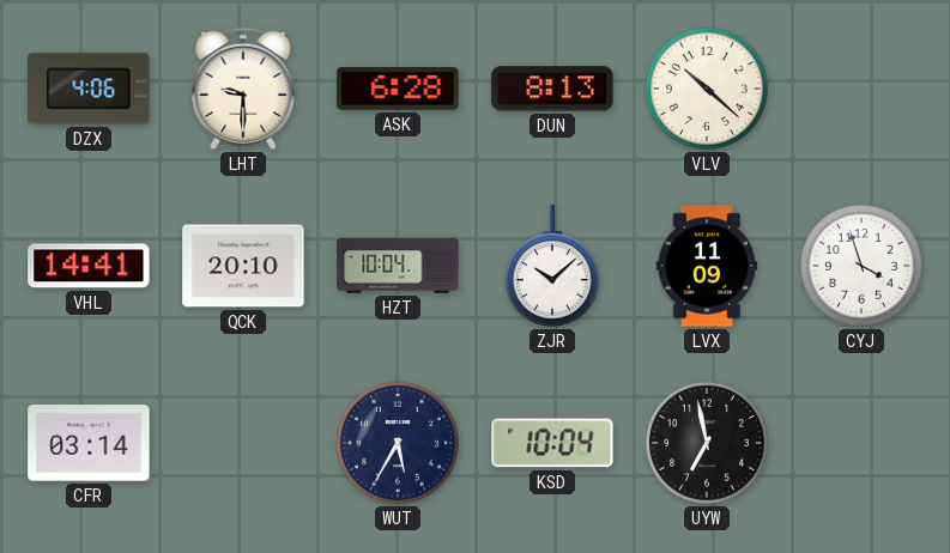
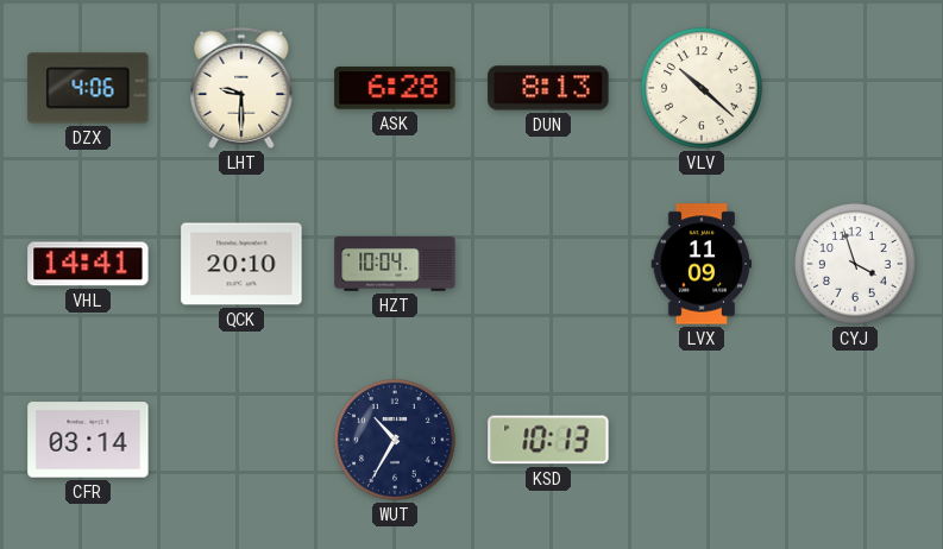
ZJR: 10:08 -> none (552, 266)
WUT: 5:35 -> 10:35 (396, 441)
KSD: 10:04 -> 10:13 (548, 440)
UYW: 6:58 -> none (708, 444)
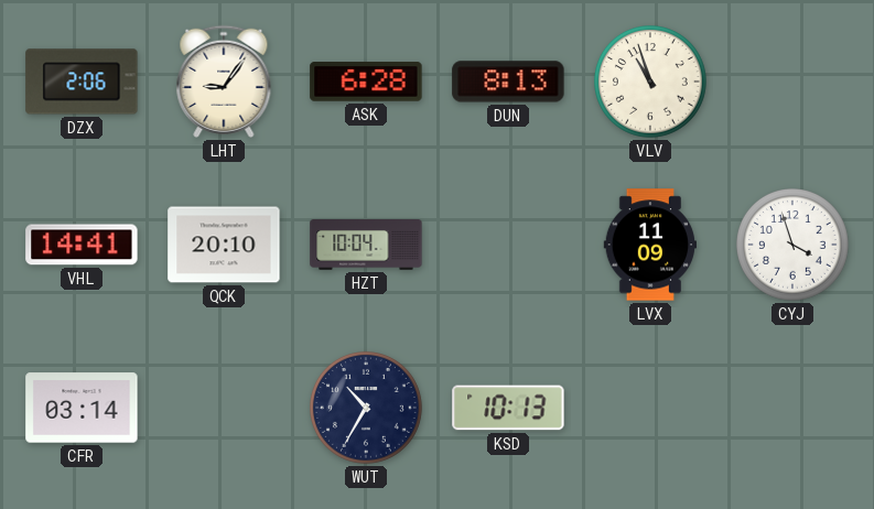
DZX: 4:06 -> 2:06 (82, 82)
LHT: 9:30 -> 9:06 (224, 82)
VLV: 10:22 -> 10:57 (651, 83)
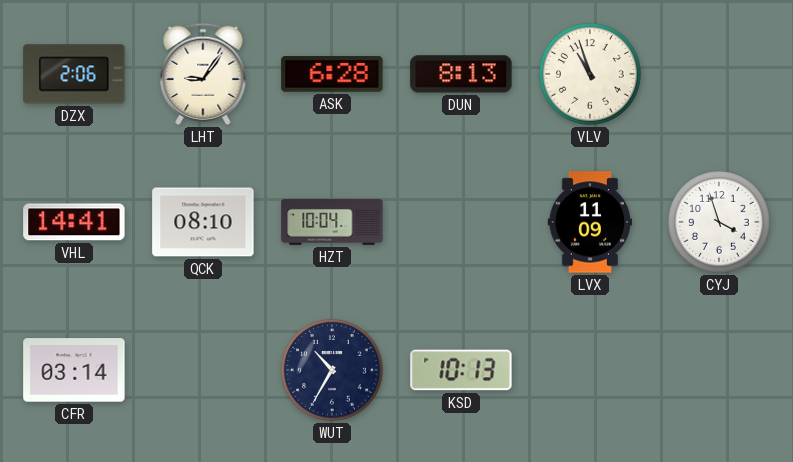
QCK: 20:10 -> 08:10 (203, 222)
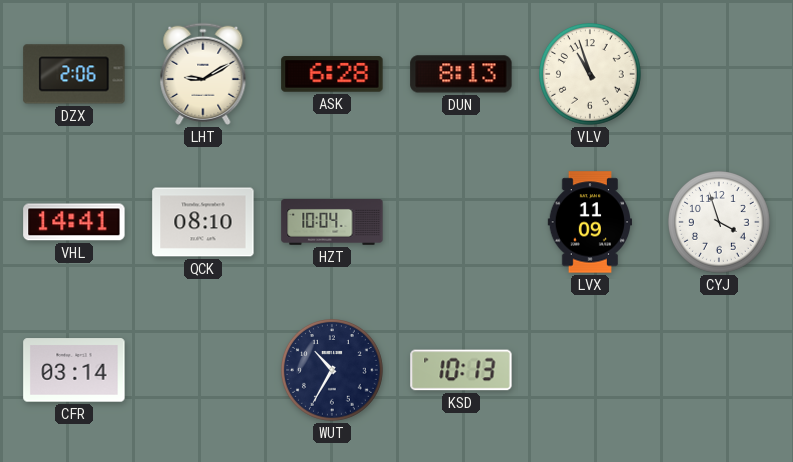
LHT: 9:06 -> 9:10 (203, 74)
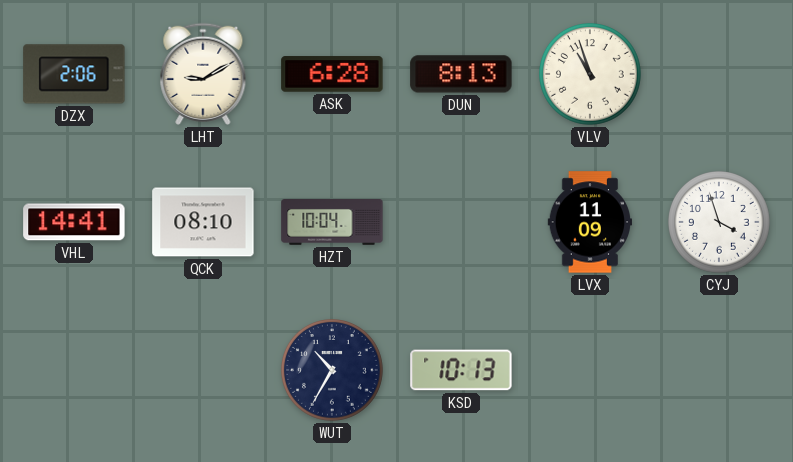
CFR: 03:14 -> none (74, 370)
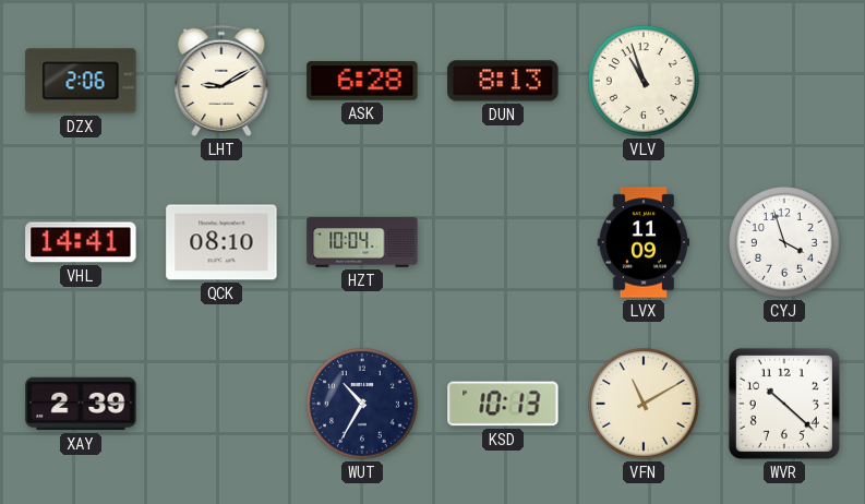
XAY: none -> 2:39 (81, 404)
VFN: none -> 11:10 (645, 405)
WVR: none -> 10:22 (784, 404)
